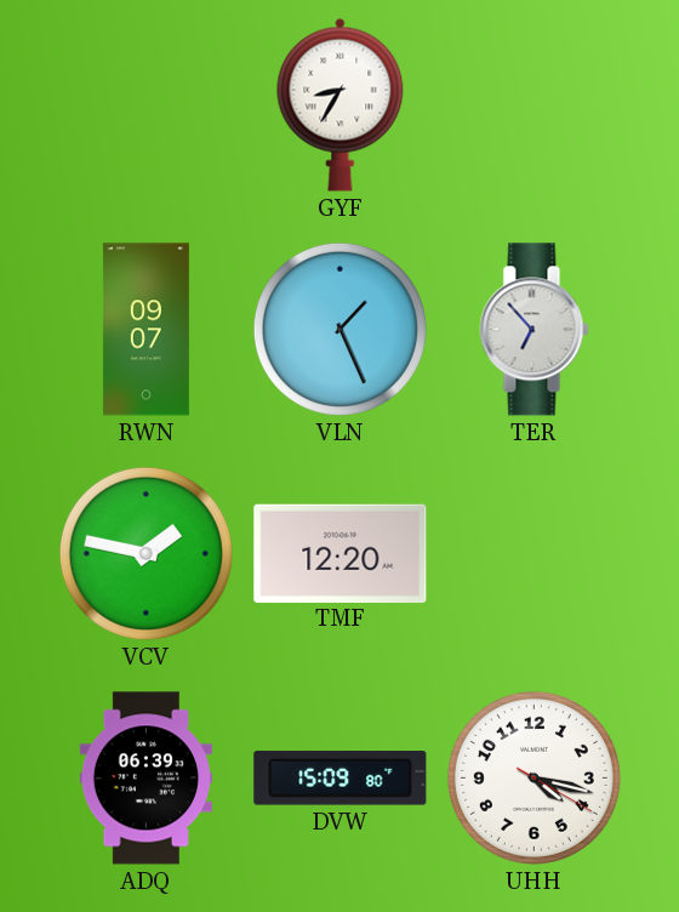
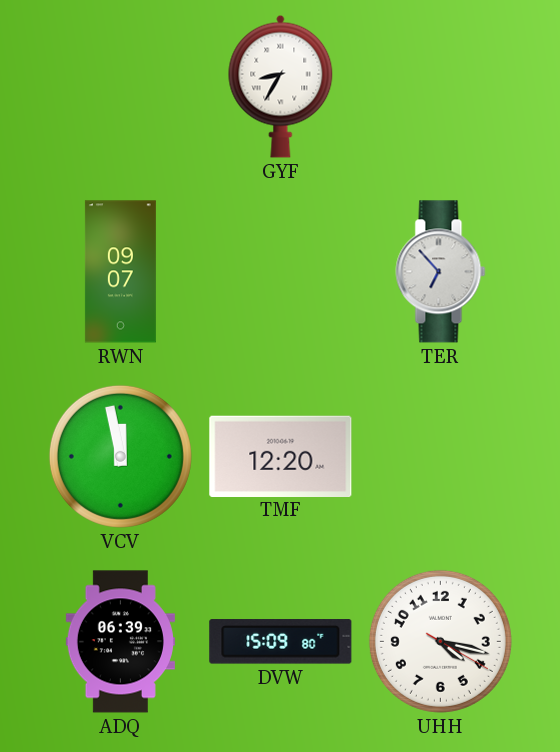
VLN: 1:26 -> none (339, 329)
VCV: 1:47 -> 11:58 (120, 456)
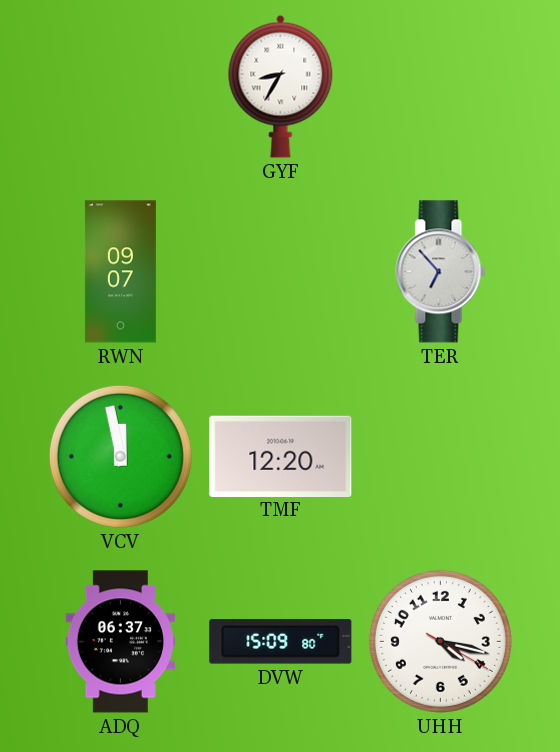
ADQ: 06:39 -> 06:37 (120, 642)
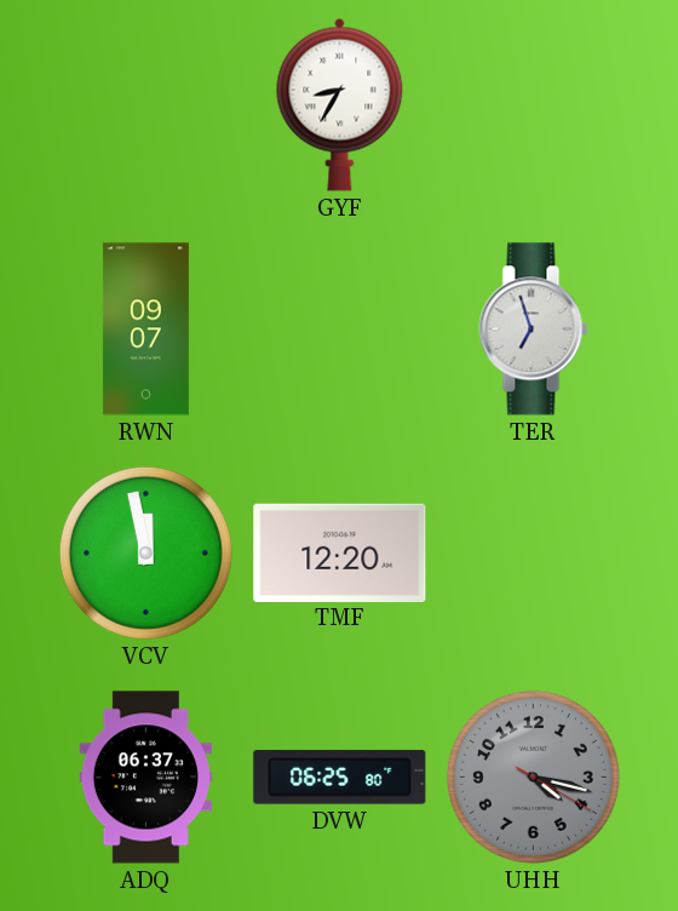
TER: 6:53 -> 6:57 (534, 330)
DVW: 15:09 -> 06:25 (340, 778)
UHH dial: white -> grey (533, 777)
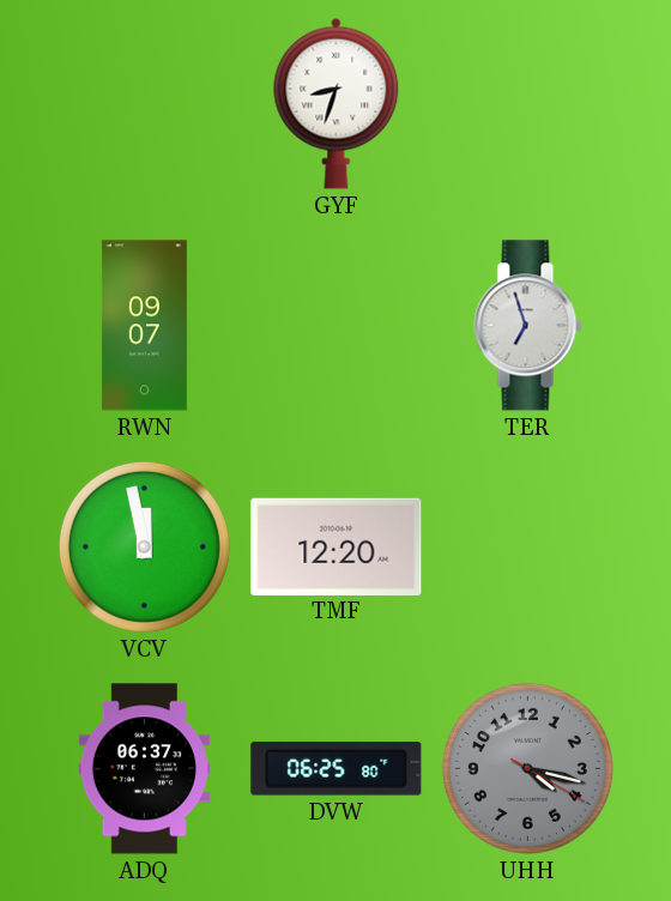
GYF: 8:35 -> 8:33 (337, 103)
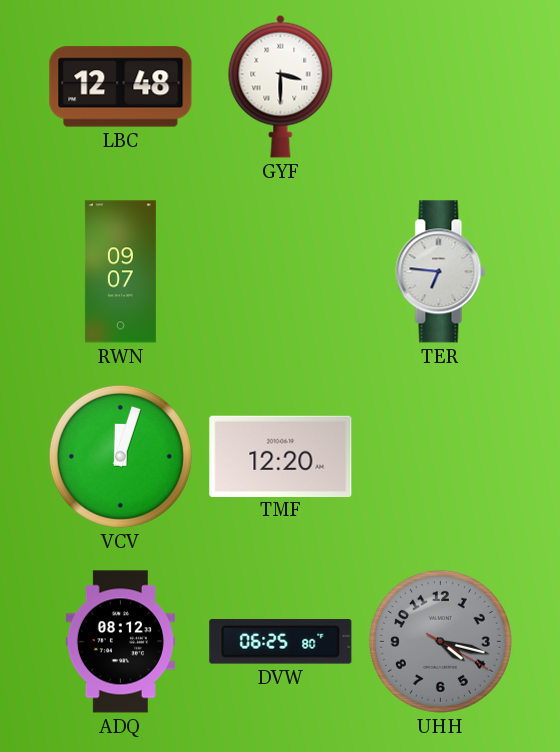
LBC: none -> 12:48 (121, 87)
GYF: 8:33 -> 3:30 (281, 86)
TER: 6:57 -> 6:46 (441, 272)
VCV: 11:58 -> 12:03 (120, 456)
ADQ: 06:37 -> 08:12 (120, 642)
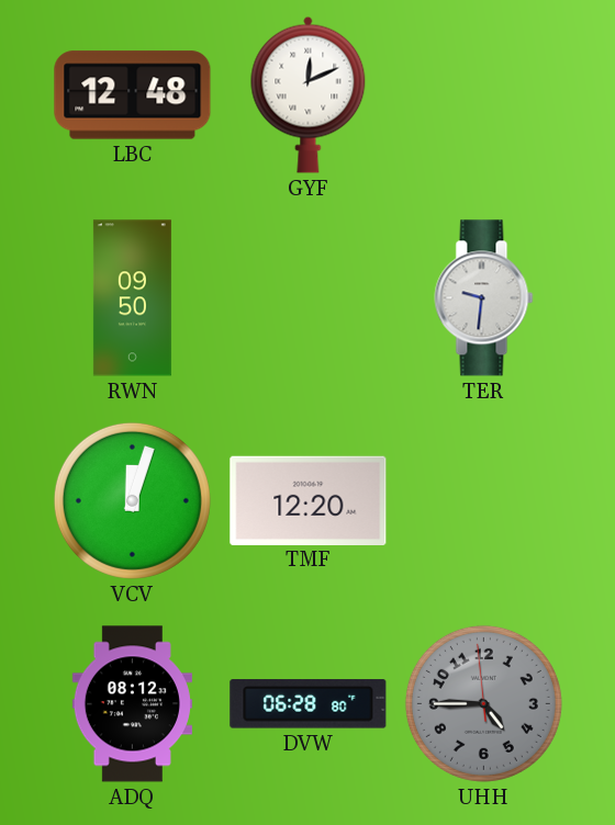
GYF: 3:30 -> 12:11 (309, 94)
RWN: 09:07 -> 09:50 (132, 298)
TER: 6:46 -> 9:31 (484, 298)
DVW: 06:25 -> 06:28 (309, 704)
UHH: 4:17 -> 4:44 (483, 703)
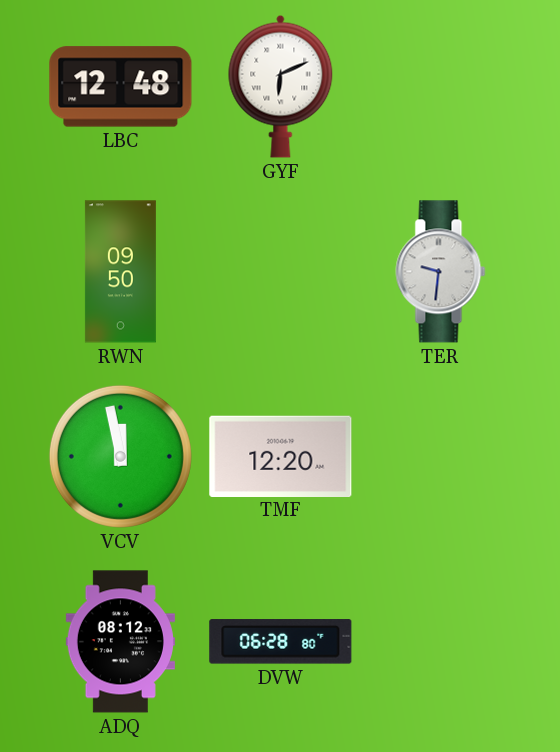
GYF: 12:11 -> 6:11 (281, 86)
VCV: 12:03 -> 11:58 (120, 456)
UHH: 4:44 -> none (483, 703)
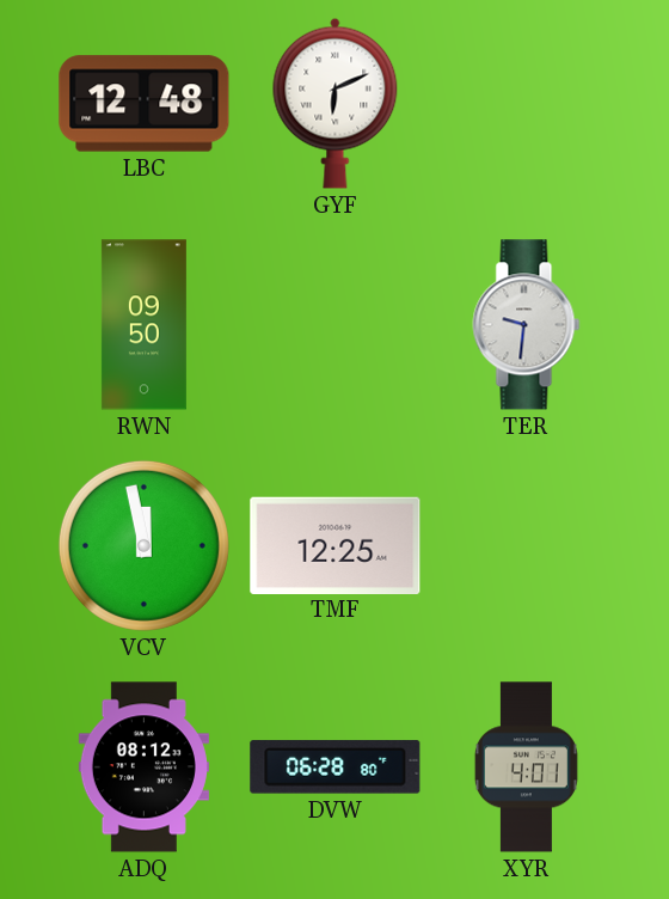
TMF: 12:20 -> 12:25 (336, 545)
XYR: none -> 4:01 (526, 767)
